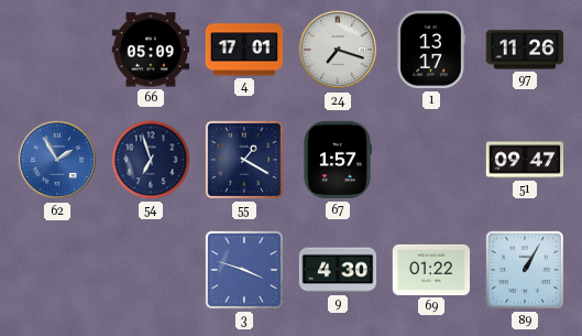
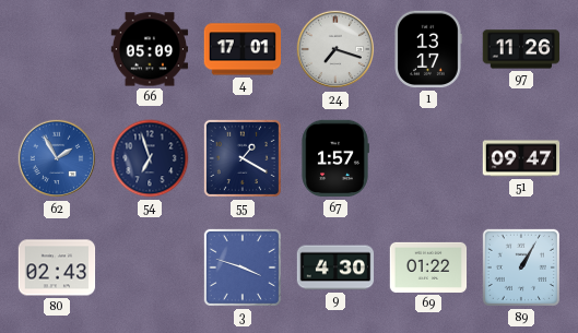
80: none -> 02:43 (57, 267)
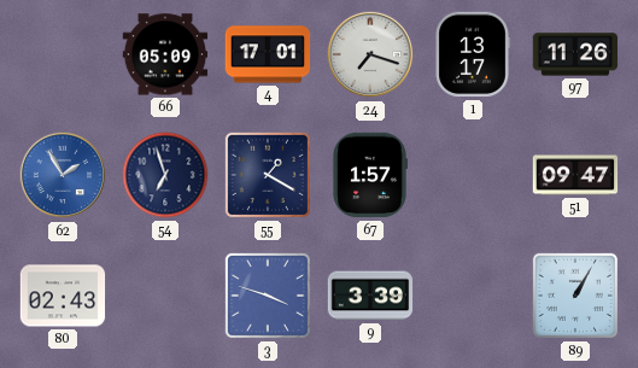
9: 4:30 -> 3:39 (370, 296)
69: 01:22 -> none (428, 267)
